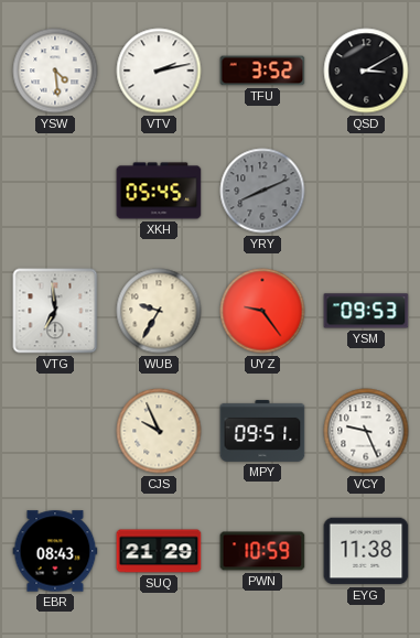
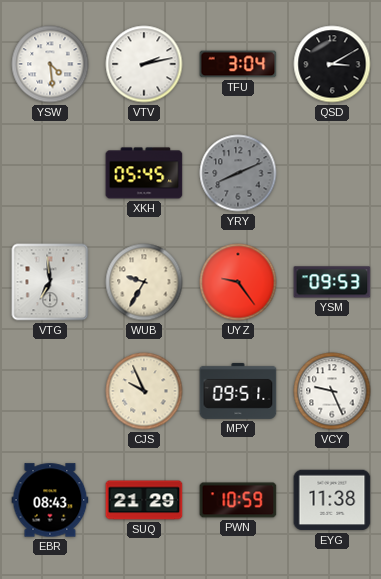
TFU: 3:52 -> 3:04 (238, 64)
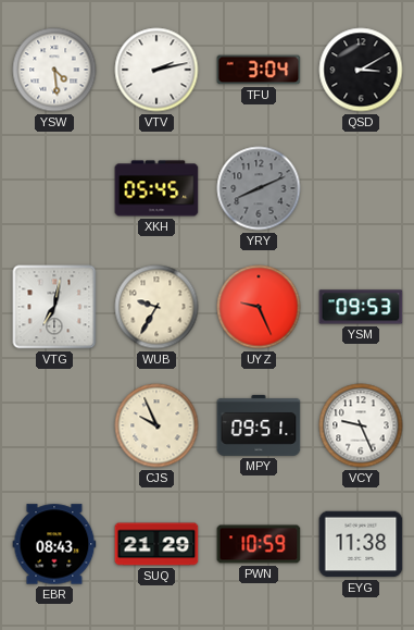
VTG: 6:59 -> 7:02 (54, 307)
UYZ: 9:24 -> 9:26 (259, 307)
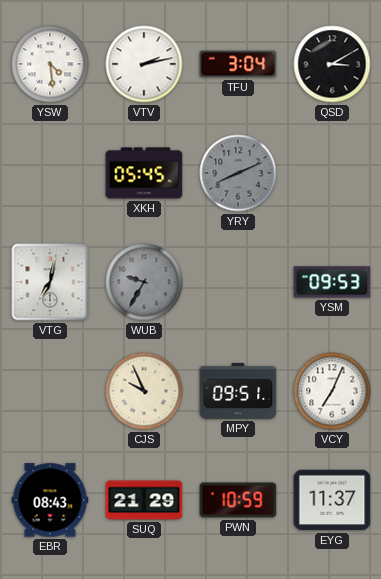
WUB dial: cream -> grey (144, 282)
UYZ: 9:26 -> none (259, 307)
VCY: 9:26 -> 7:04 (332, 391)
EYG: 11:38 -> 11:37 (332, 500)
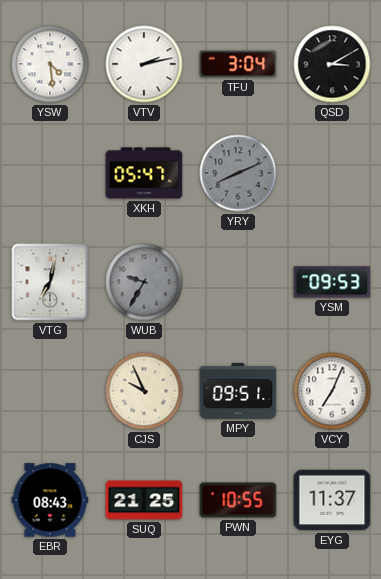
XKH: 05:45 -> 05:47 (144, 173)
SUQ: 21:29 -> 21:25 (144, 500)
PWN: 10:59 -> 10:55 (238, 500)
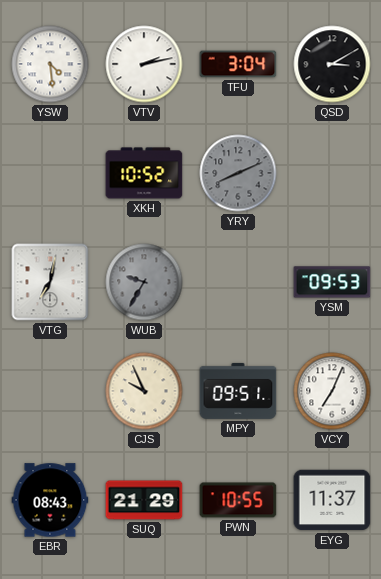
XKH: 05:47 -> 10:52 (144, 173)
SUQ: 21:25 -> 21:29 (144, 500)
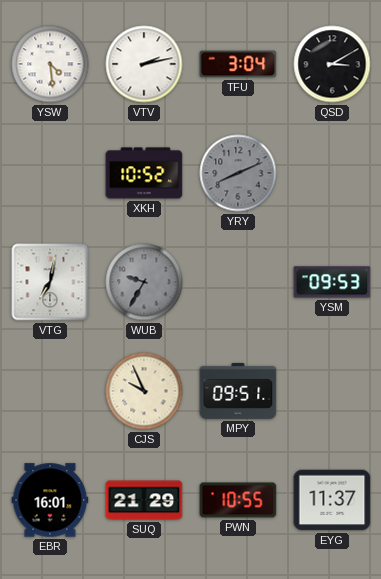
VCY: 7:04 -> none (332, 391)
EBR: 08:43 -> 16:01 (50, 500)
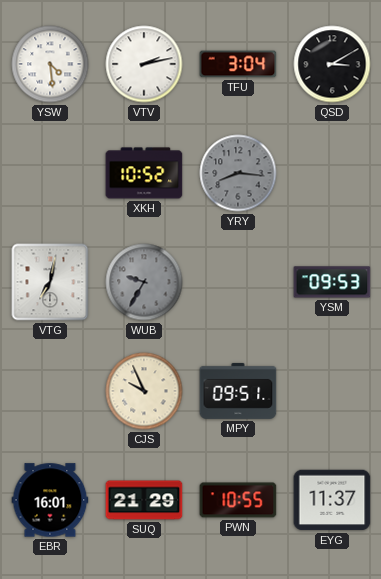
YRY: 8:11 -> 8:16 (238, 173)
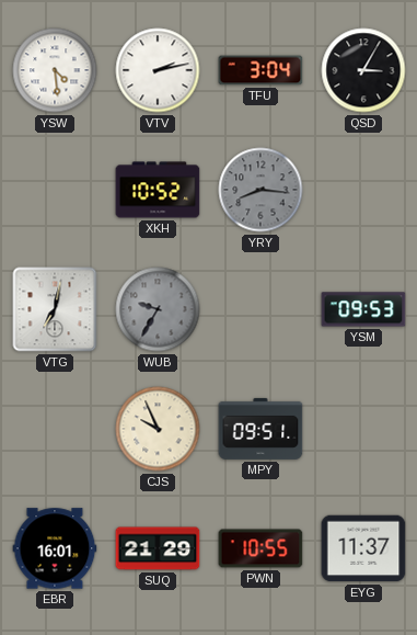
QSD: 3:10 -> 3:05 (363, 70)
